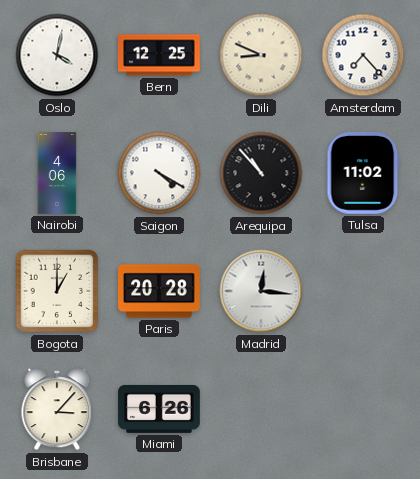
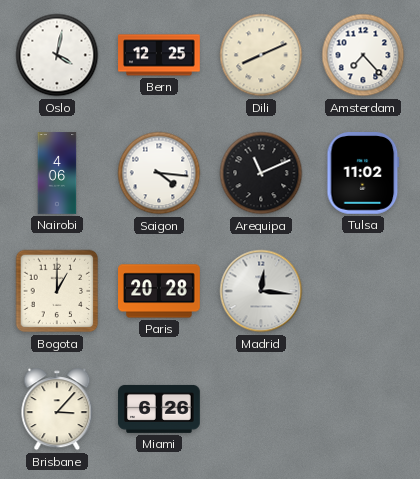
Dili: 8:49 -> 8:11 (261, 55)
Saigon: 4:20 -> 4:16 (159, 173)
Arequipa: 10:53 -> 11:11 (261, 173)
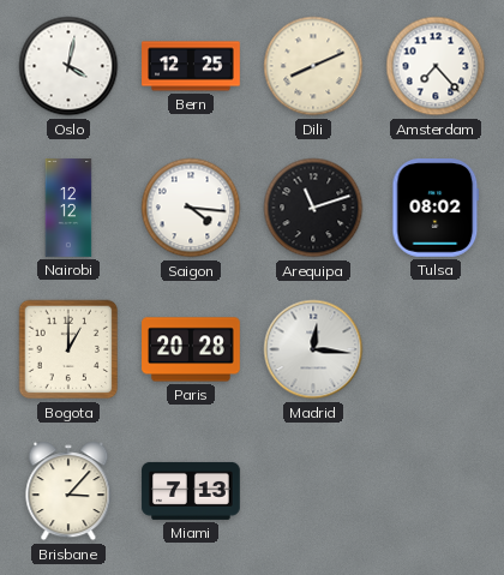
Nairobi: 4:06 -> 12:12 (68, 208)
Arequipa: 11:11 -> 11:12 (313, 208)
Tulsa: 11:02 -> 08:02 (436, 209)
Miami: 6:26 -> 7:13 (191, 491)
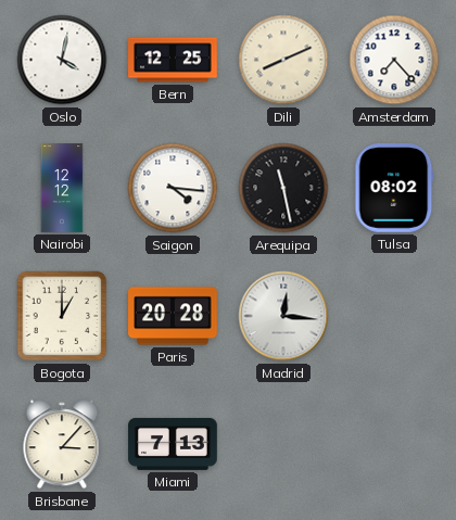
Arequipa: 11:12 -> 11:28 (283, 188)
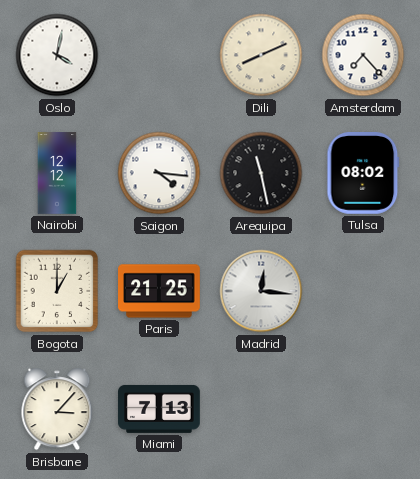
Bern: 12:25 -> none (173, 60)
Paris: 20:28 -> 21:25 (159, 291)
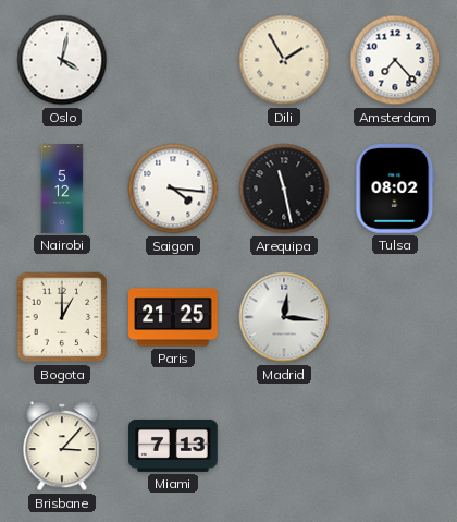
Dili: 8:11 -> 1:55 (284, 60)
Nairobi: 12:12 -> 5:12 (62, 189)
